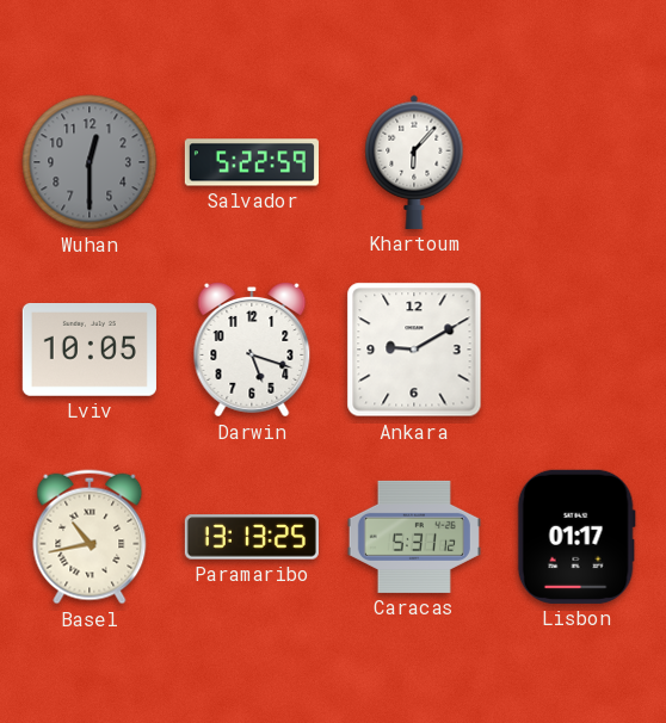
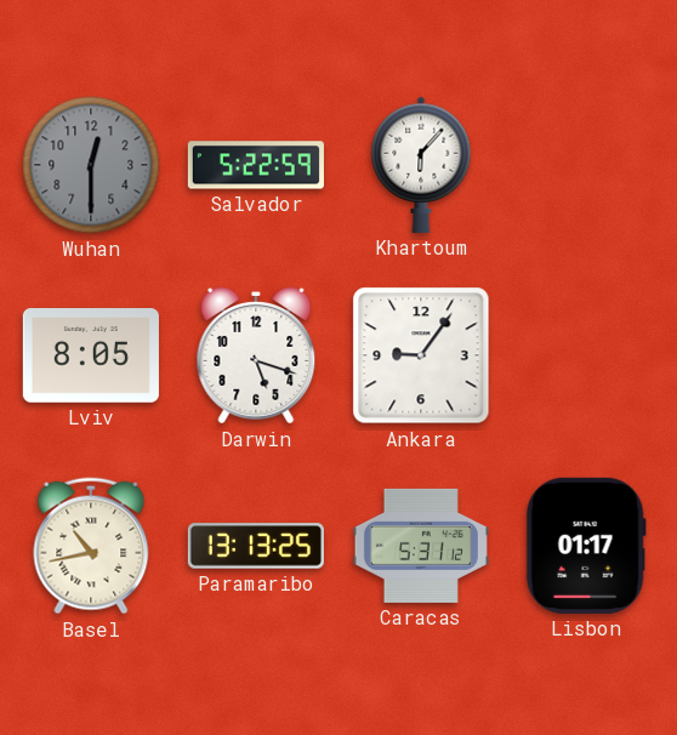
Lviv: 10:05 -> 8:05 (91, 357)
Ankara: 9:10 -> 9:06 (421, 355)
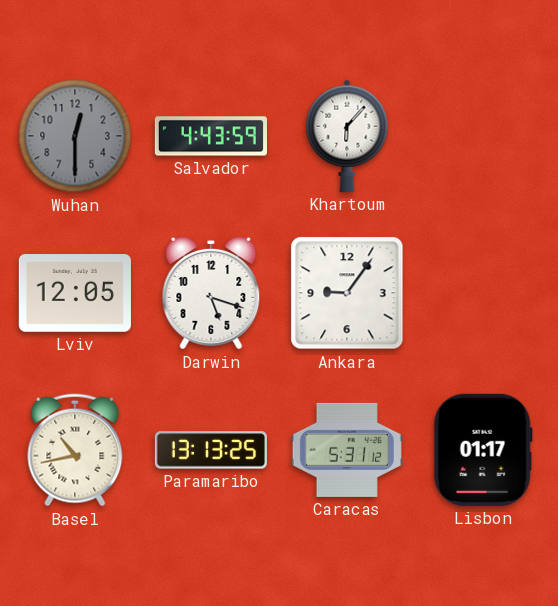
Salvador: 5:22 -> 4:43 (211, 136)
Lviv: 8:05 -> 12:05 (75, 294)
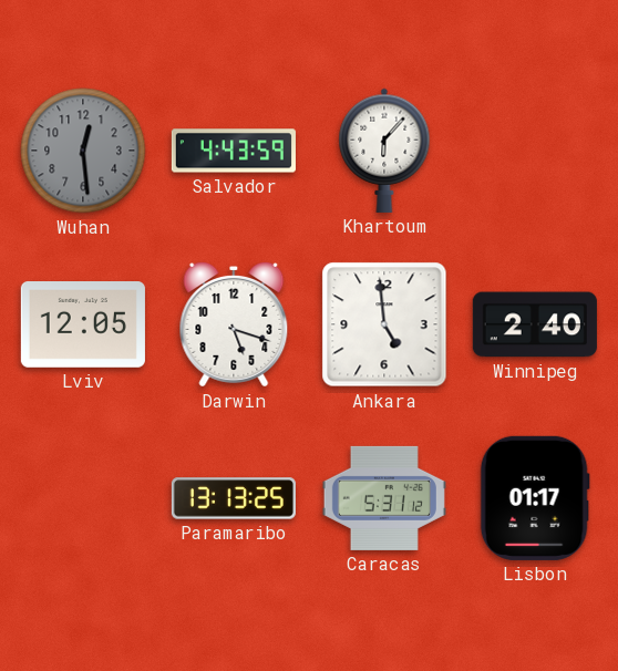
Wuhan: 12:30 -> 12:29 (83, 151)
Ankara: 9:06 -> 4:59 (384, 324)
Winnipeg: none -> 2:40 (535, 324)
Basel: 10:43 -> none (75, 450)
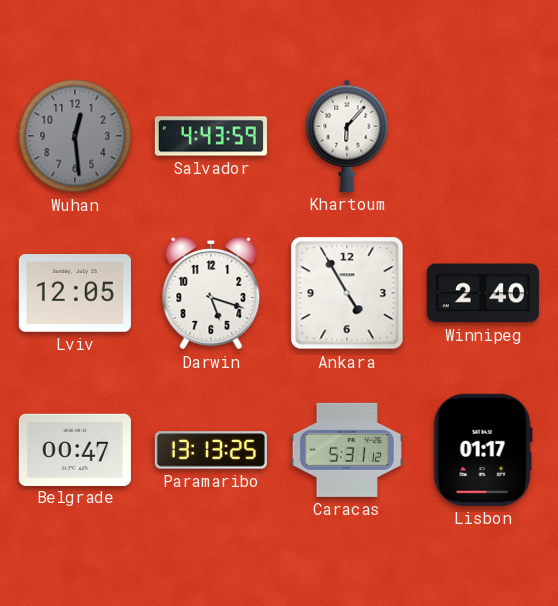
Ankara: 4:59 -> 4:55 (347, 293)
Belgrade: none -> 00:47 (75, 449)
